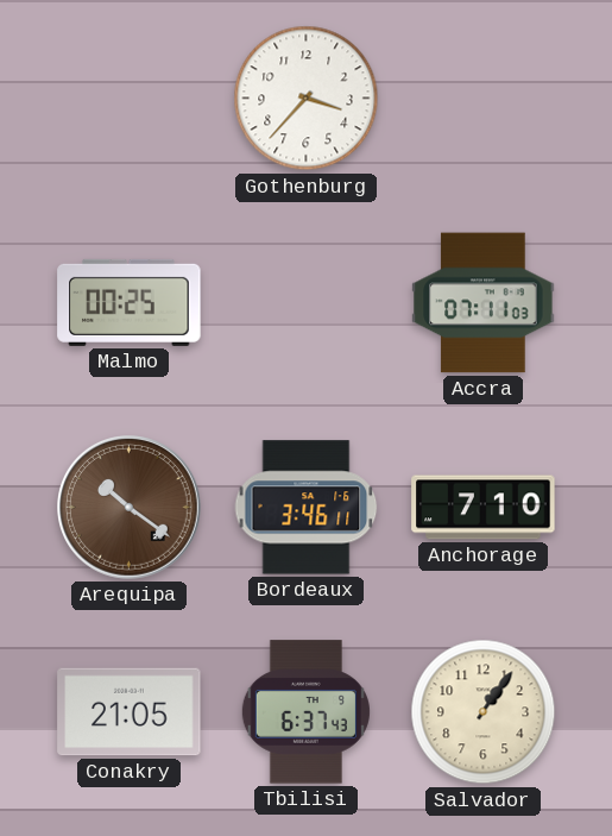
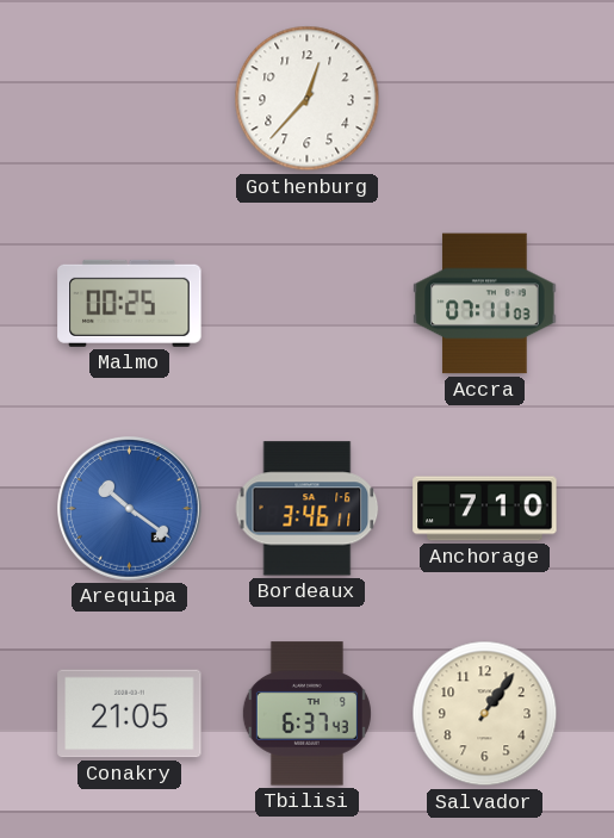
Gothenburg: 3:37 -> 12:37 (308, 99)
Arequipa dial: brown -> blue (130, 509)
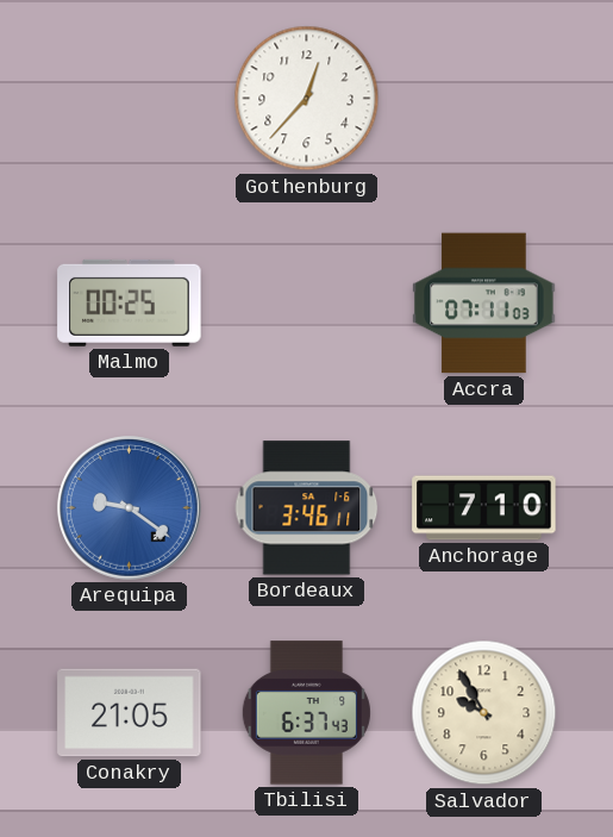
Arequipa: 10:21 -> 9:21 (130, 508)
Salvador: 1:06 -> 9:55 (484, 713)
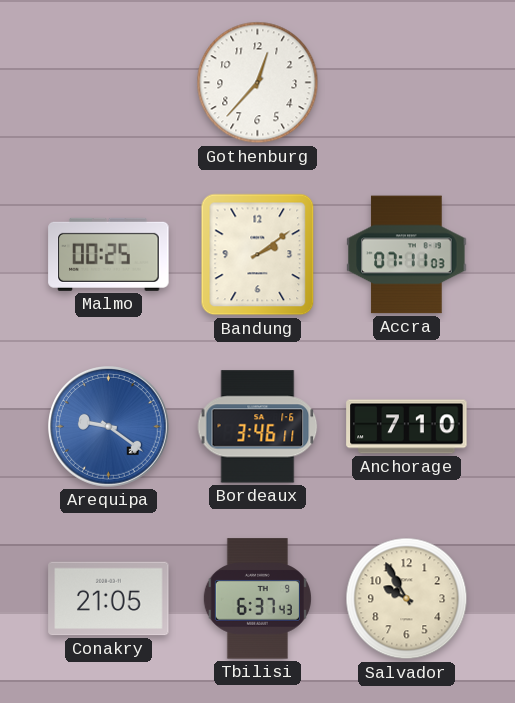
Bandung: none -> 2:09 (258, 255)
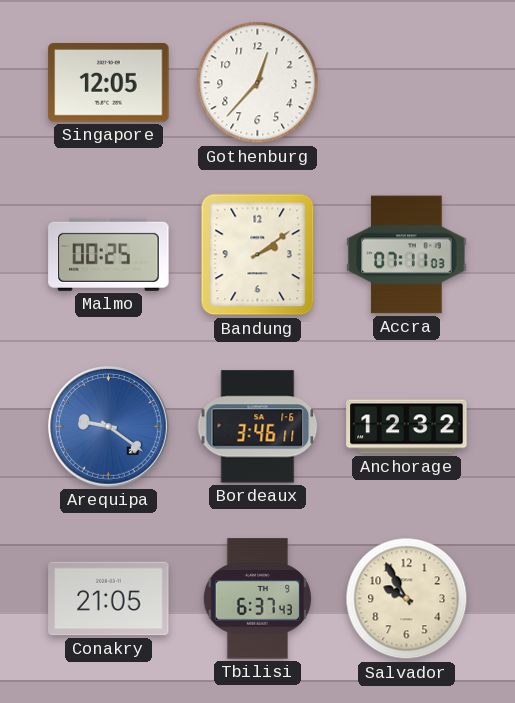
Singapore: none -> 12:05 (109, 83)
Anchorage: 7:10 -> 12:32 (407, 427)
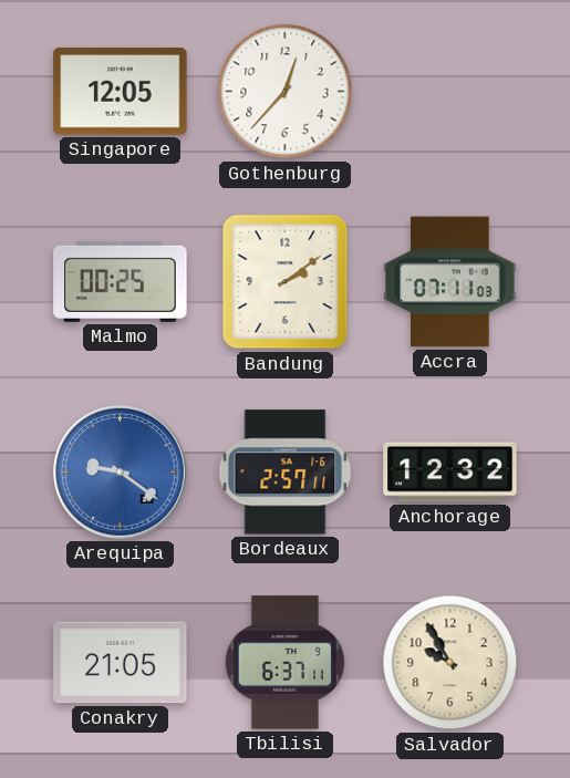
Bordeaux: 3:46 -> 2:57 (286, 473)
Tbilisi: 6:37:43 -> 6:37:11 (284, 663)
